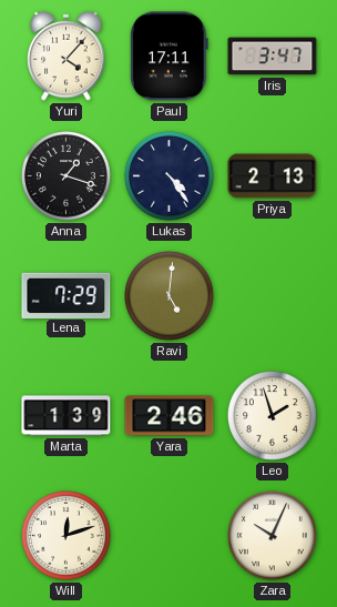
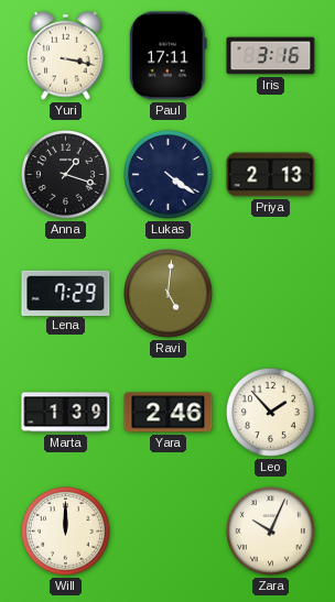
Yuri: 4:07 -> 3:17 (66, 55)
Iris: 3:47 -> 3:16 (271, 56)
Lukas: 4:24 -> 4:21 (169, 175)
Leo: 1:57 -> 1:53 (271, 413)
Will: 12:12 -> 12:00 (66, 532)
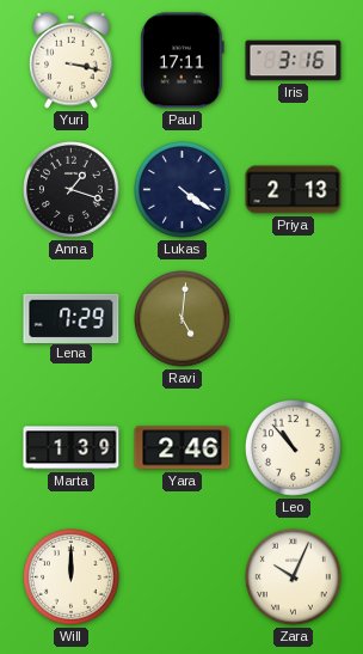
Leo: 1:53 -> 10:53 (294, 448)
